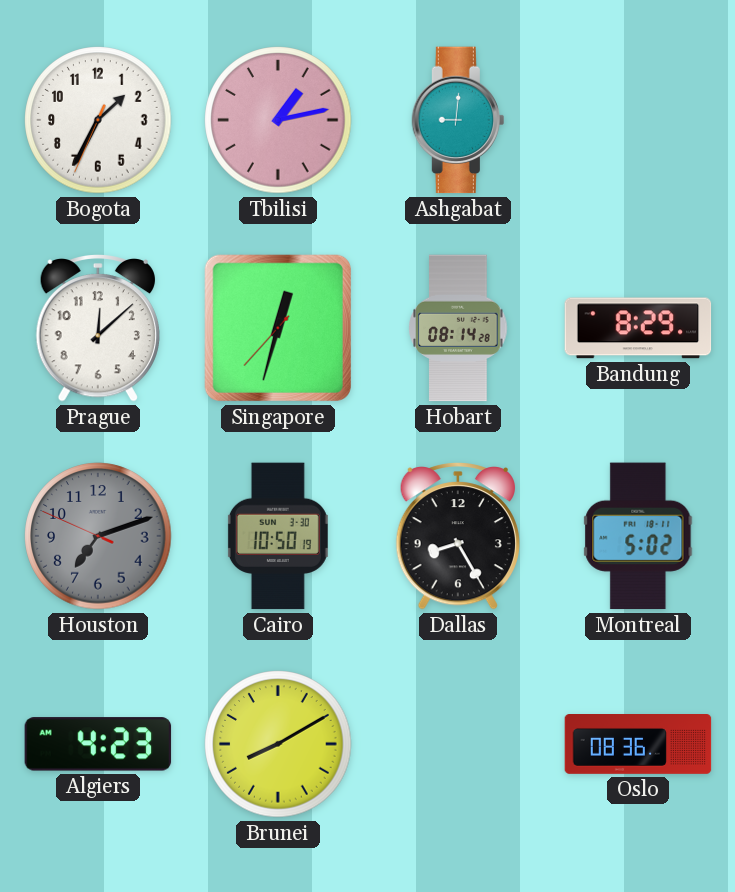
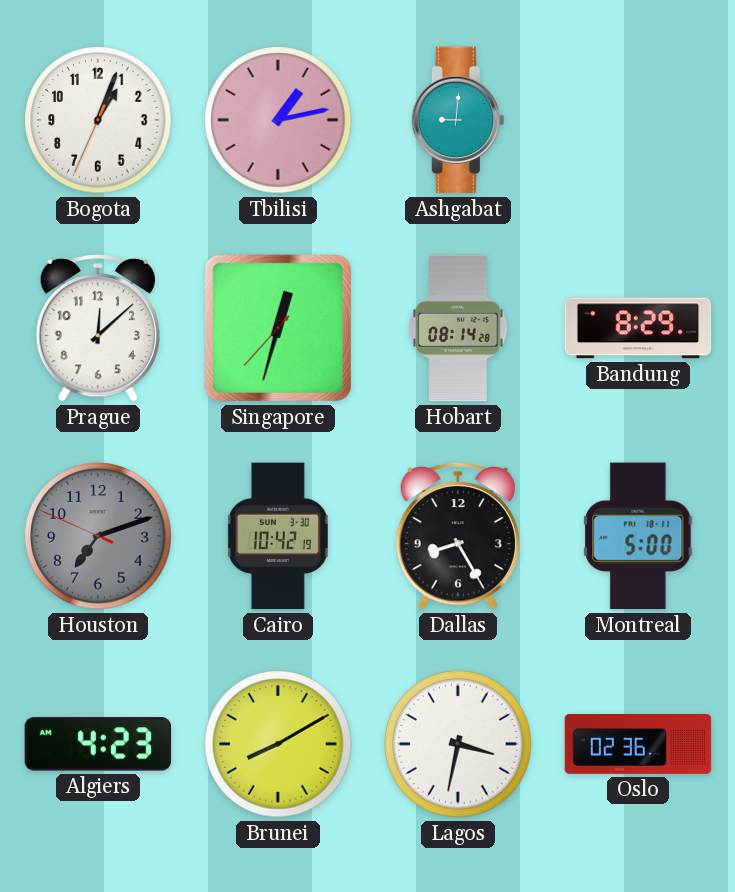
Bogota: 1:34 -> 1:03 (98, 120)
Cairo: 10:50 -> 10:42 (278, 536)
Montreal: 5:02 -> 5:00 (638, 536)
Lagos: none -> 3:32 (458, 744)
Oslo: 08:36 -> 02:36 (638, 745)
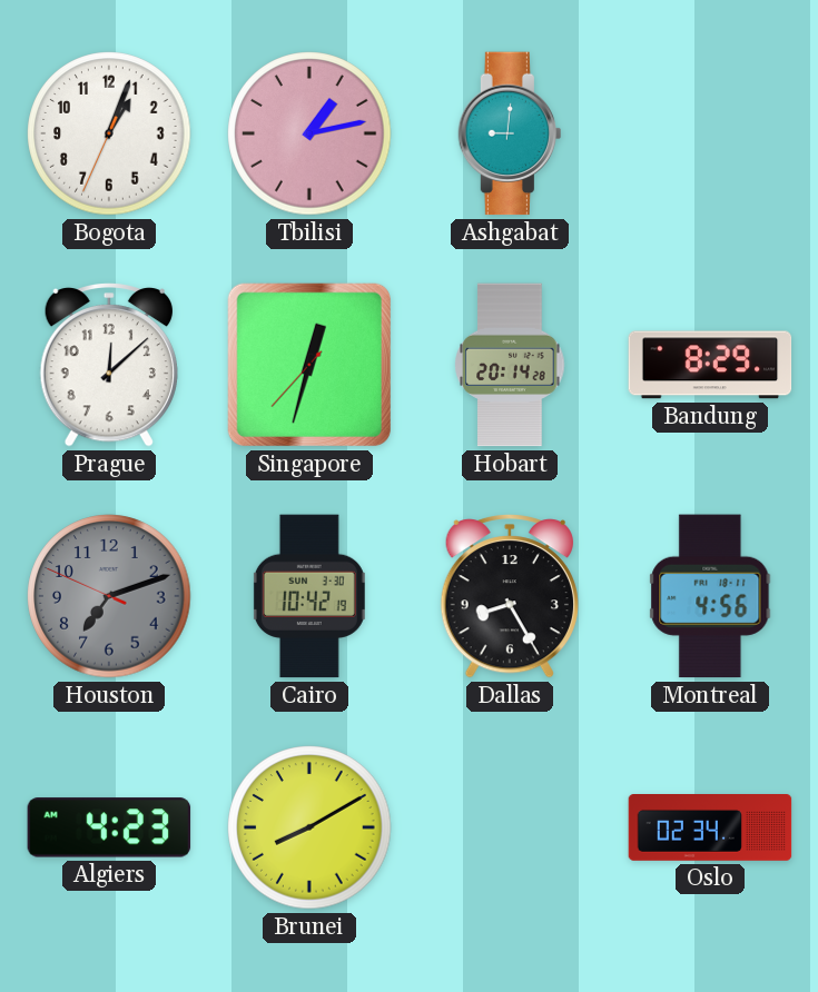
Hobart: 08:14 -> 20:14 (510, 365)
Montreal: 5:00 -> 4:56 (710, 596)
Lagos: 3:32 -> none (458, 744)
Oslo: 02:36 -> 02:34 (710, 829)
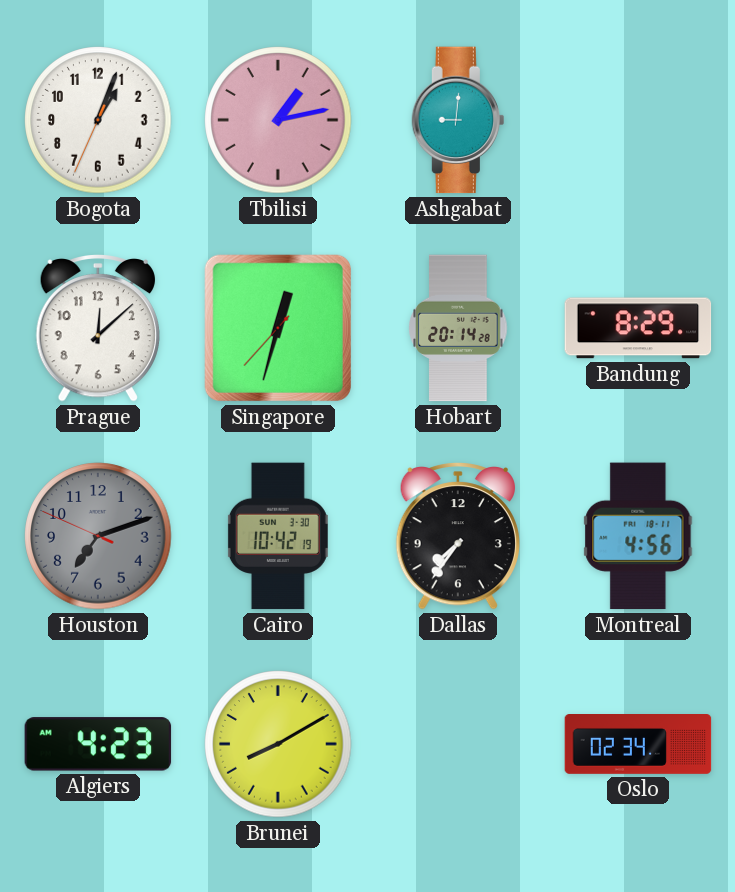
Dallas: 8:25 -> 7:36 (458, 537)
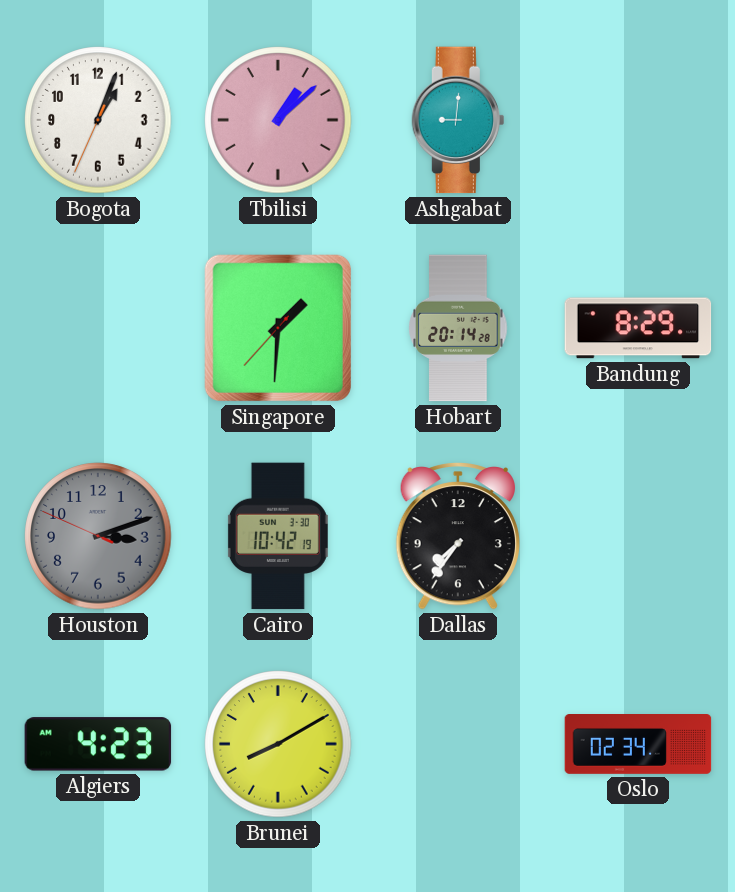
Tbilisi: 1:13 -> 1:08 (278, 120)
Prague: 12:08 -> none (98, 329)
Singapore: 12:32 -> 1:30 (278, 328)
Houston: 7:11 -> 3:11 (98, 536)
Montreal: 4:56 -> none (638, 536)
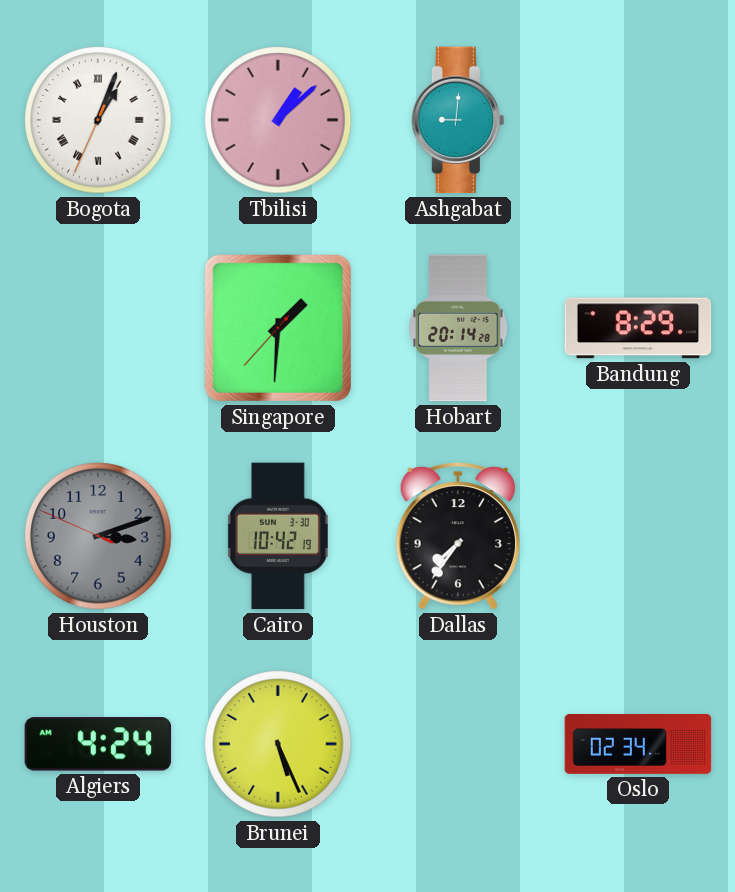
Bogota numerals: Arabic -> Roman (98, 120)
Algiers: 4:23 -> 4:24 (98, 744)
Brunei: 8:10 -> 5:26 (278, 744)
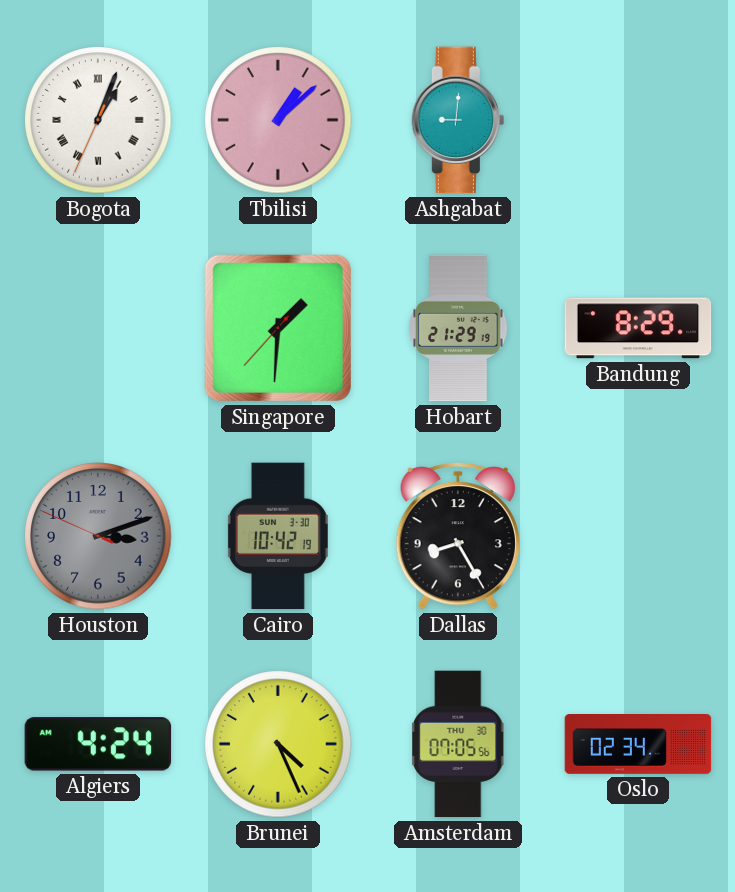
Hobart: 20:14 -> 21:29 (458, 328)
Dallas: 7:36 -> 8:25 (458, 537)
Brunei: 5:26 -> 4:26 (278, 744)
Amsterdam: none -> 07:05 (458, 744)
